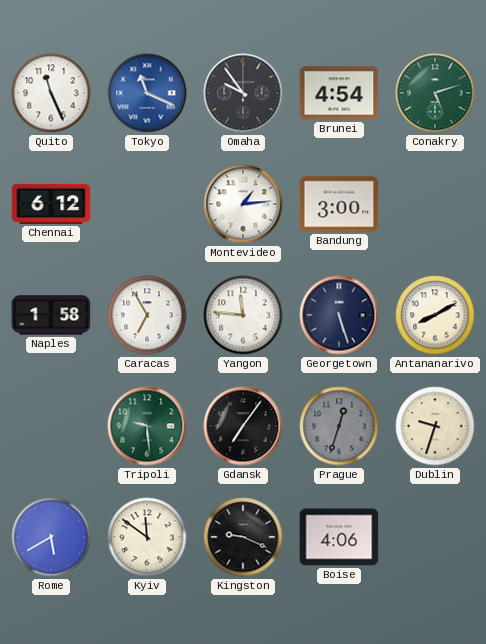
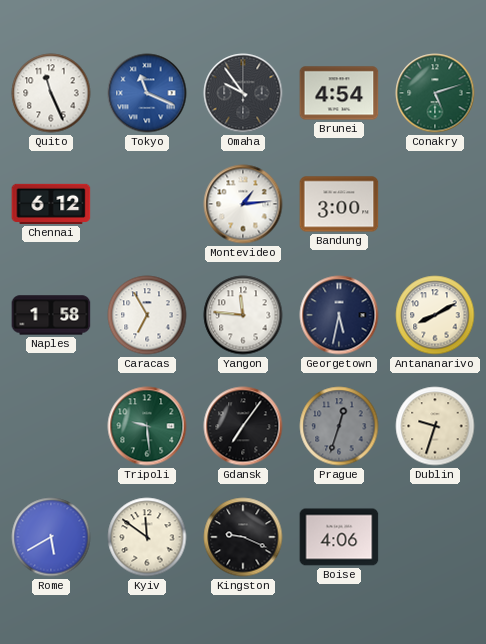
Georgetown: 5:27 -> 5:32 (339, 315)
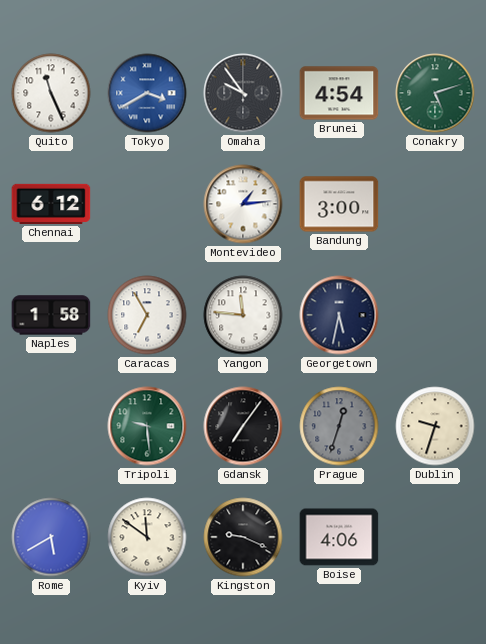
Tokyo: 11:19 -> 3:40 (147, 93)
Antananarivo: 8:10 -> none (435, 315)
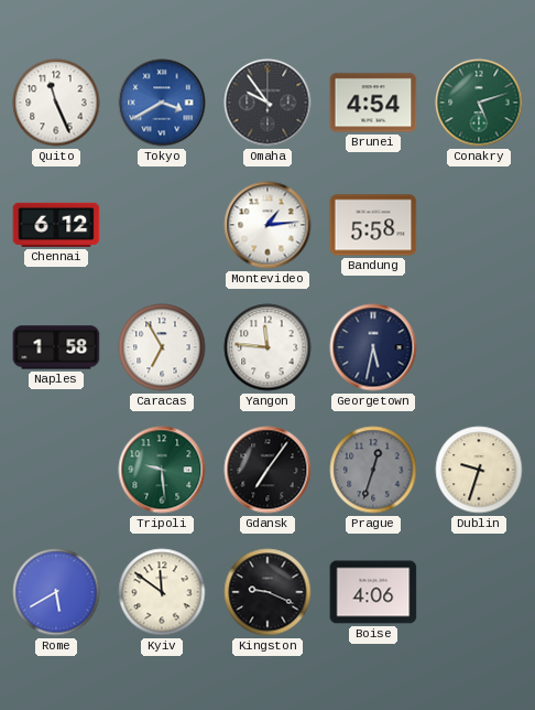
Bandung: 3:00 -> 5:58 (373, 225)
